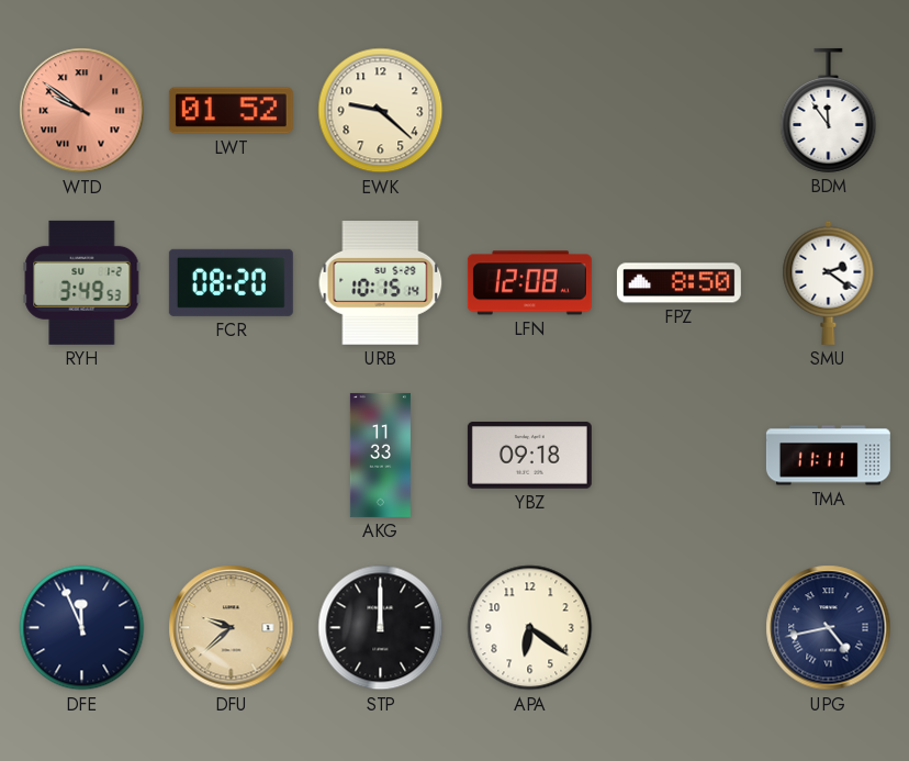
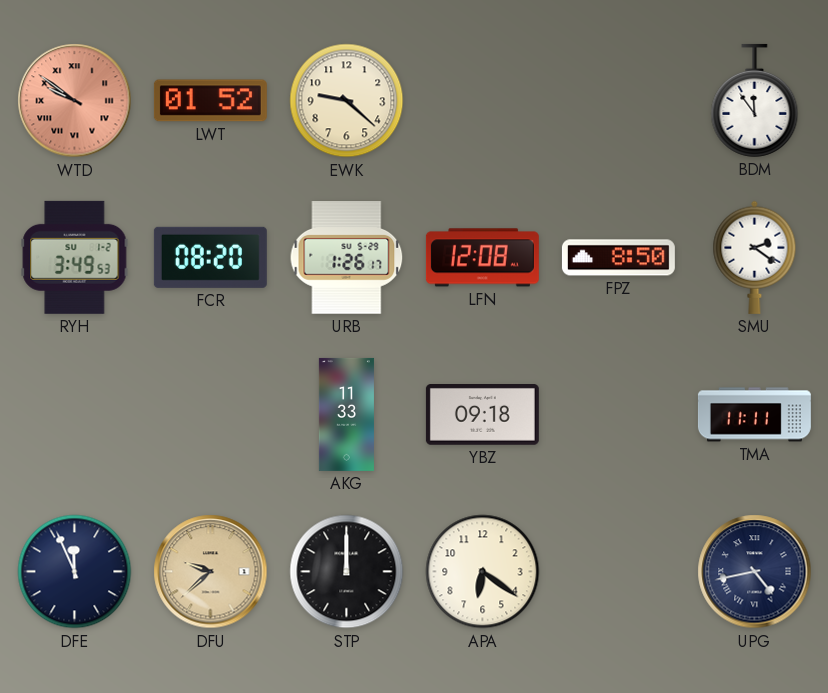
URB: 10:15 -> 1:26 (347, 258)
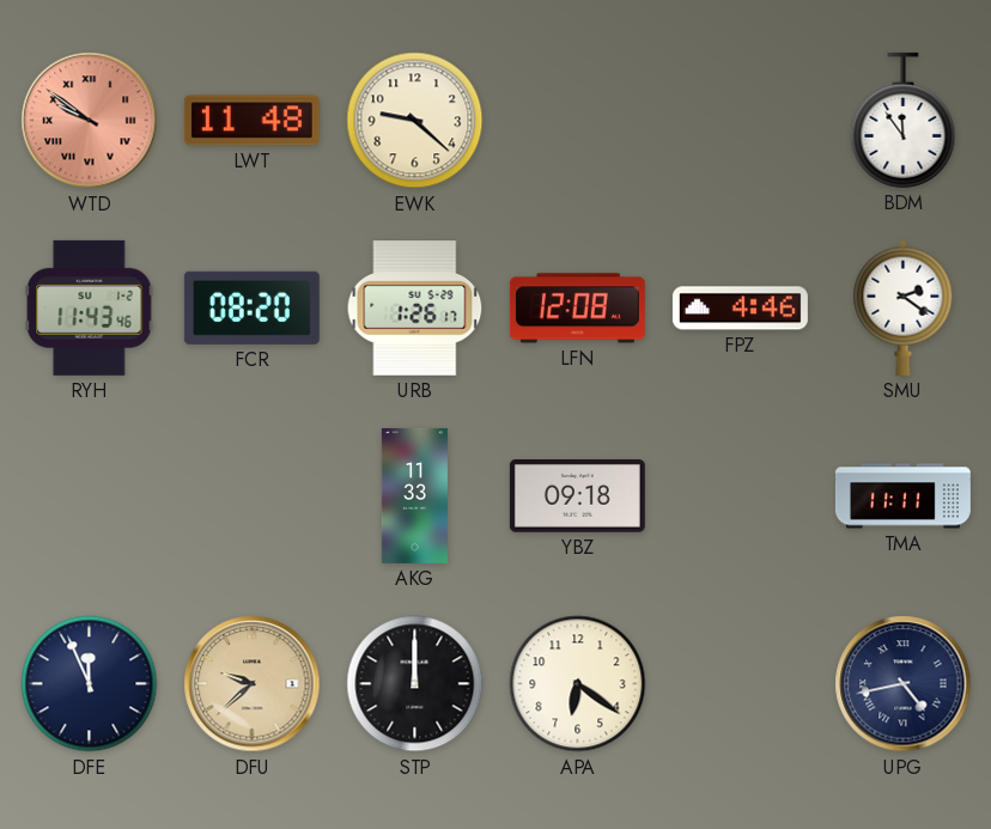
LWT: 01:52 -> 11:48 (251, 121)
RYH: 3:49 -> 11:43 (90, 307)
FPZ: 8:50 -> 4:46 (740, 309)
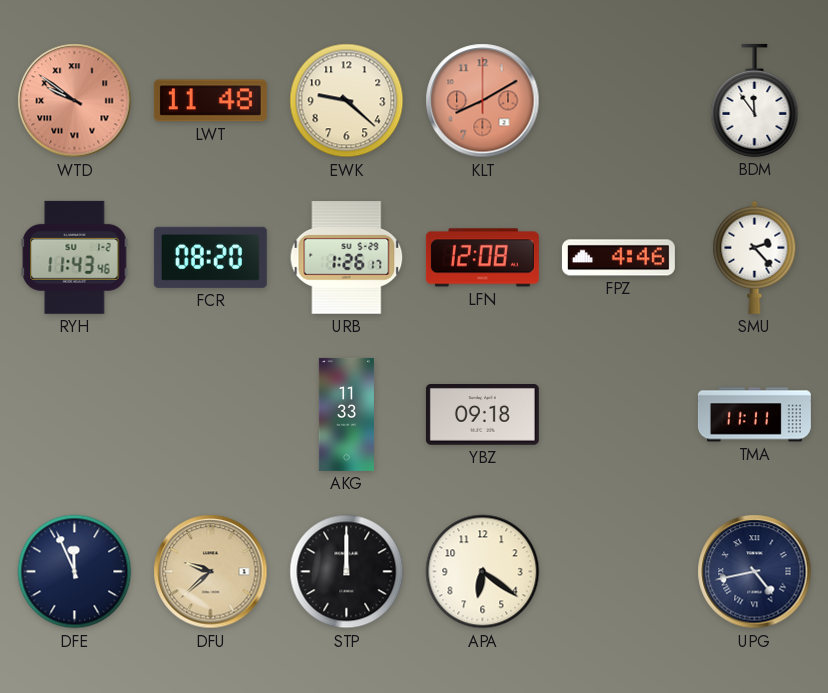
KLT: none -> 8:10 (483, 101)
SMU: 2:21 -> 2:23 (755, 257)
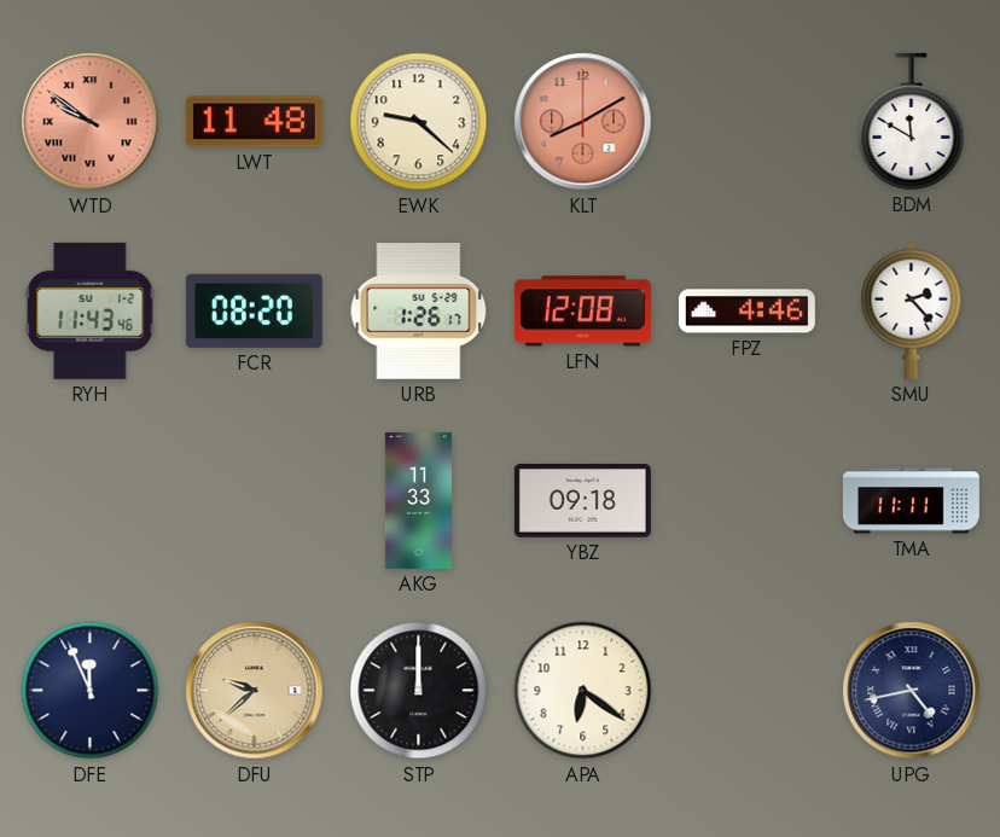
BDM: 11:54 -> 11:50 (912, 121)
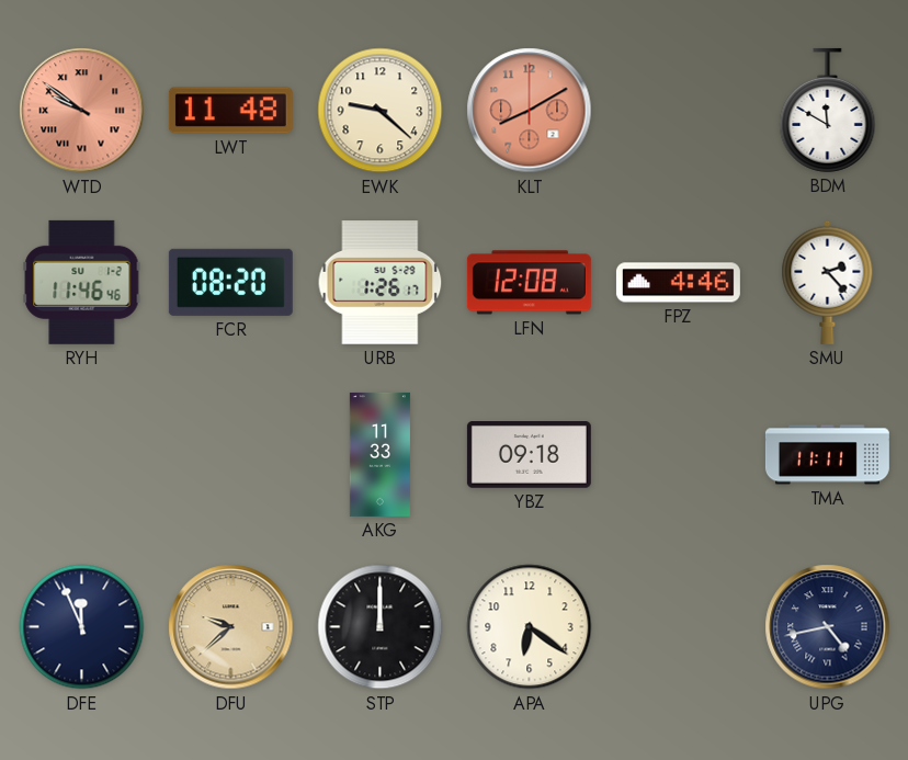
RYH: 11:43 -> 11:46 (82, 282)
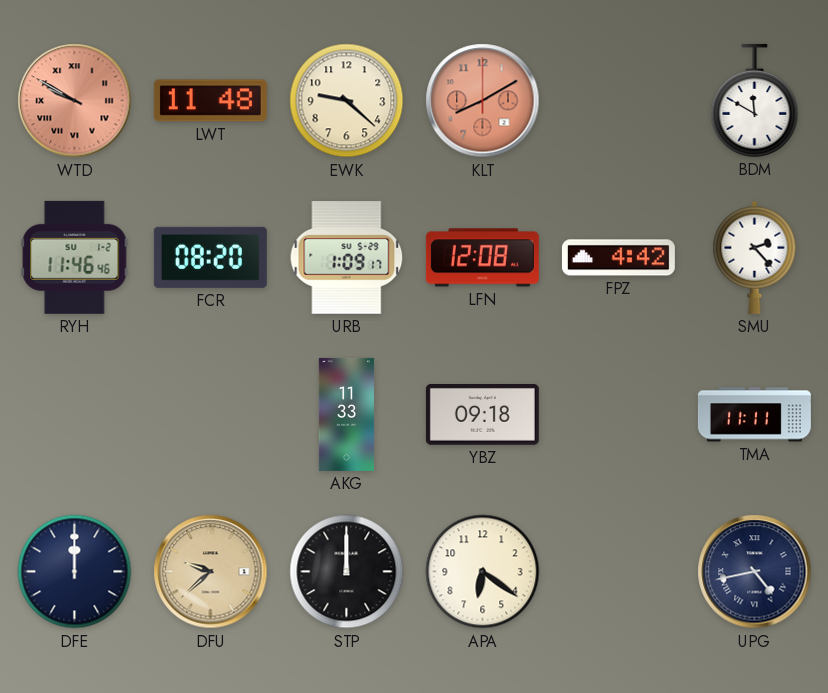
WTD: 9:51 -> 9:50 (75, 101)
URB: 1:26 -> 1:09 (347, 258)
FPZ: 4:46 -> 4:42 (618, 258)
DFE: 11:56 -> 12:00 (75, 572)
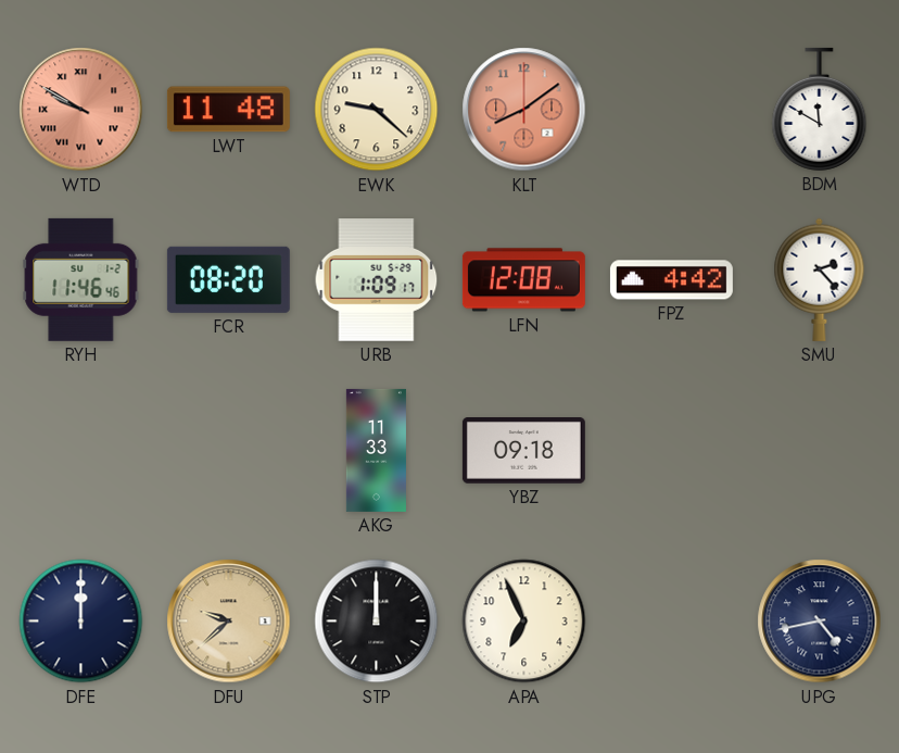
KLT: 8:10 -> 8:09 (524, 110)
TMA: 11:11 -> none (754, 415)
APA: 6:21 -> 6:56 (524, 622)
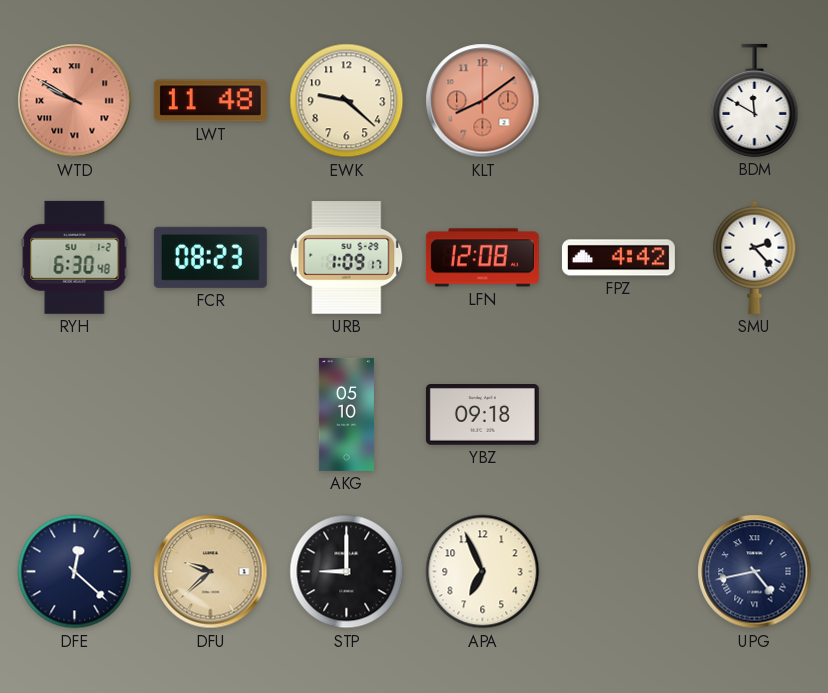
RYH: 11:46 -> 6:30 (75, 257)
FCR: 08:20 -> 08:23 (210, 257)
AKG: 11:33 -> 05:10 (346, 414)
DFE: 12:00 -> 12:22 (75, 572)
STP: 12:00 -> 9:00 (347, 572)
